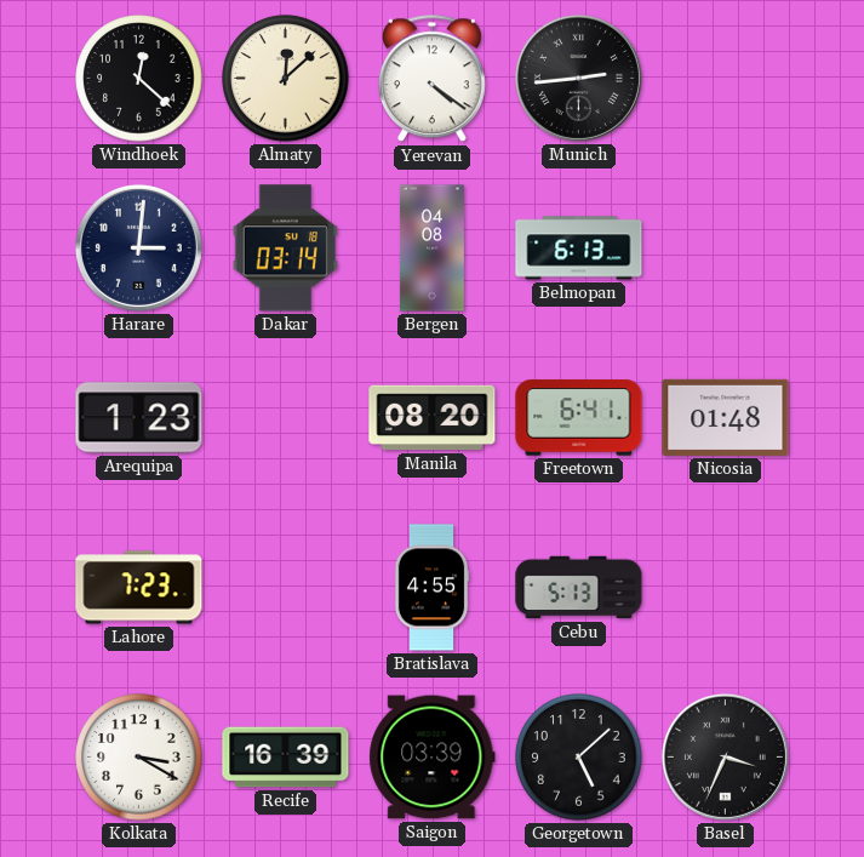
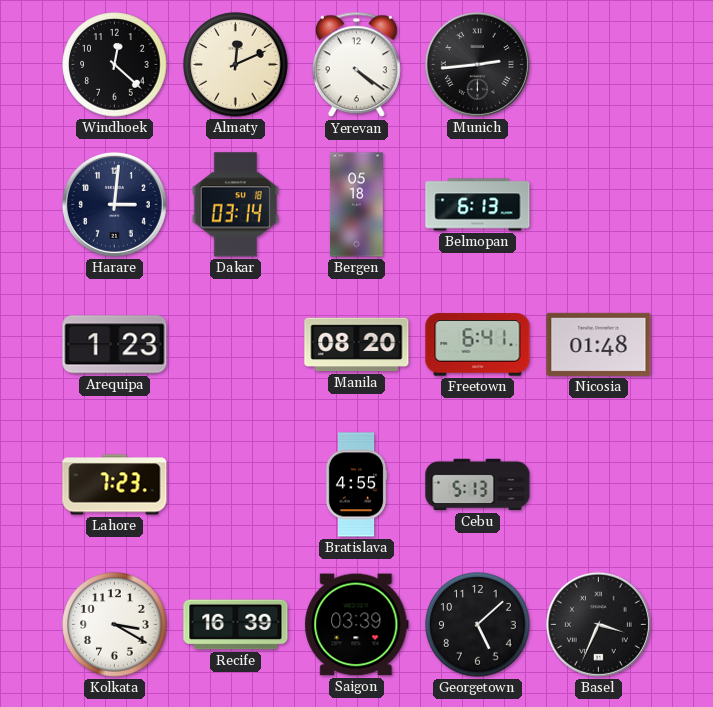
Almaty: 12:08 -> 12:11 (236, 65)
Bergen: 04:08 -> 05:18 (356, 205)
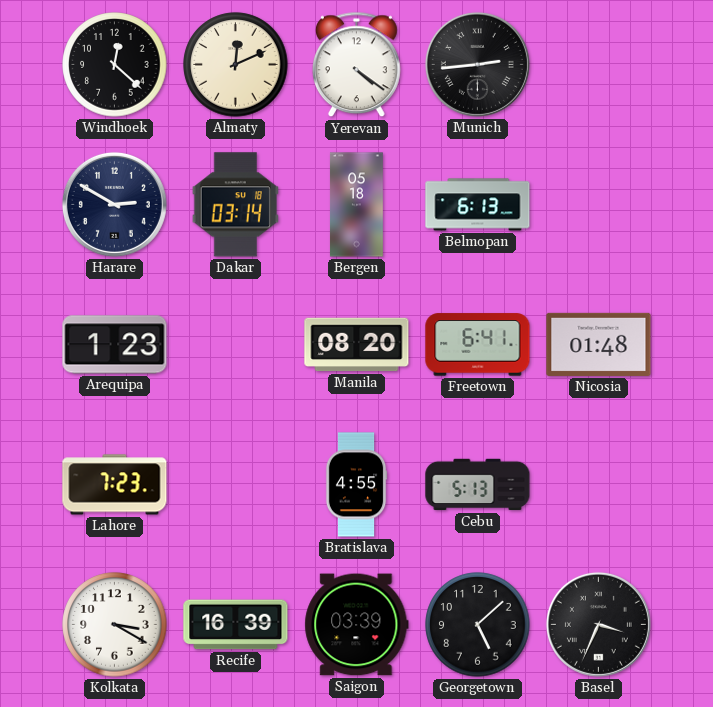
Harare: 3:01 -> 2:50 (114, 204)
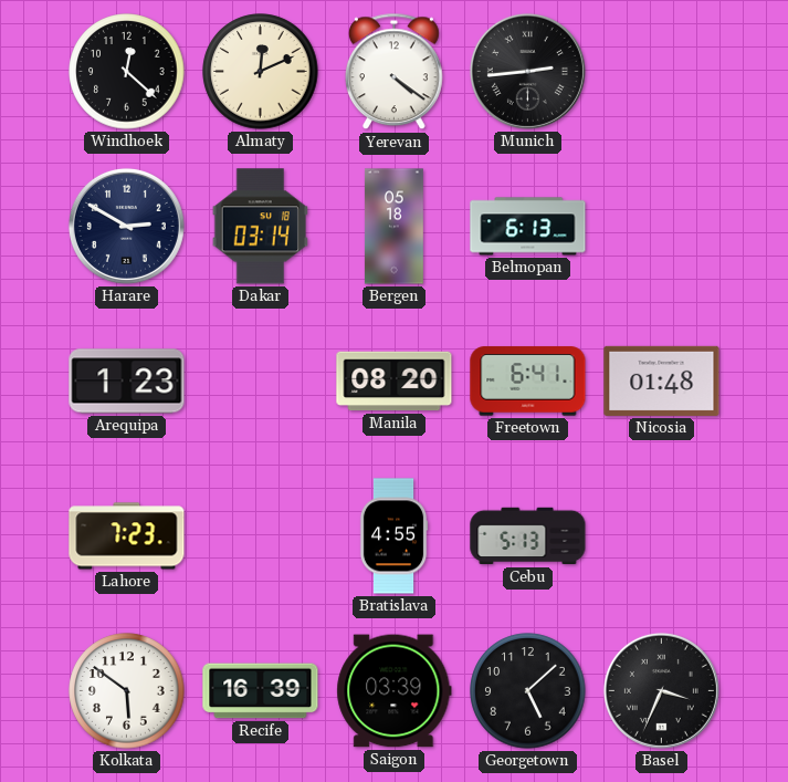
Kolkata: 3:20 -> 5:51 (127, 691)
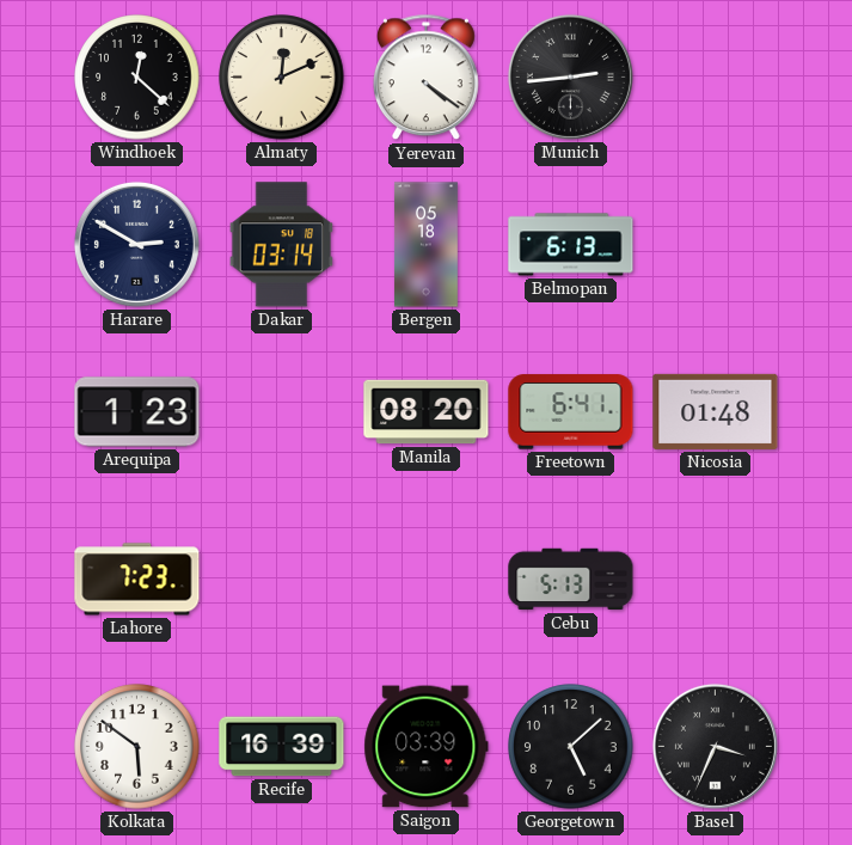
Bratislava: 4:55 -> none (393, 536)
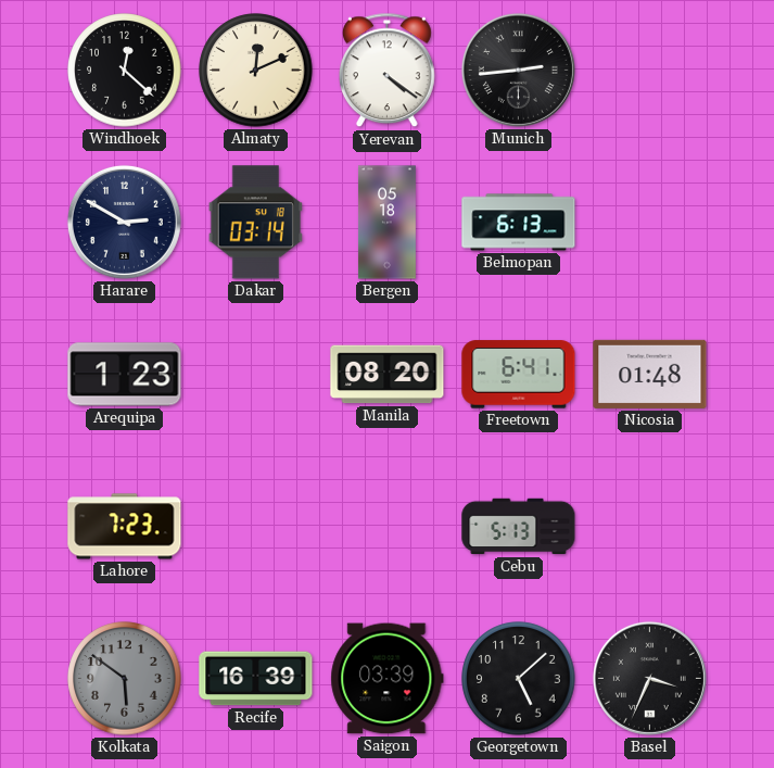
Kolkata dial: white -> grey (125, 679)
